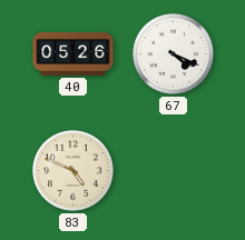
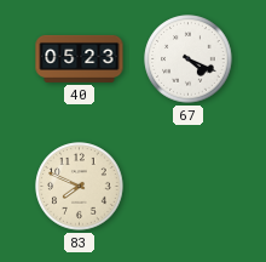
40: 05:26 -> 05:23 (80, 58)
83: 4:49 -> 7:49 (80, 187)
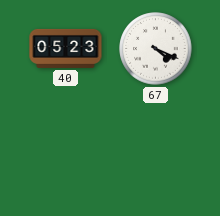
83: 7:49 -> none (80, 187)
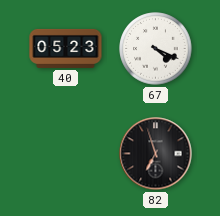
82: none -> 6:57 (156, 154)
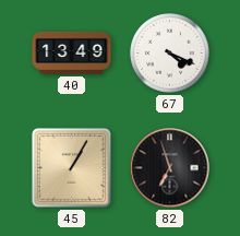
40: 05:23 -> 13:49 (72, 52)
45: none -> 1:05 (71, 167)
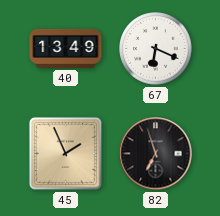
67: 4:19 -> 6:19 (156, 49)
45: 1:05 -> 1:56 (65, 153)
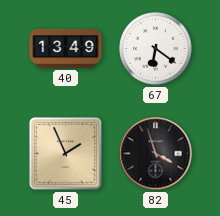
67: 6:19 -> 6:21 (156, 49)
82: 6:57 -> 3:57 (156, 154)
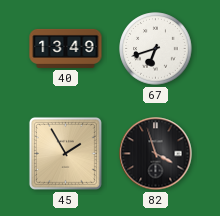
67: 6:21 -> 6:42 (156, 49)
45: 1:56 -> 1:55 (65, 153)
